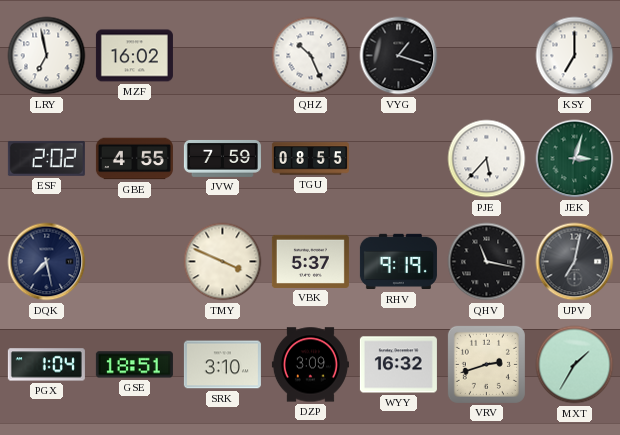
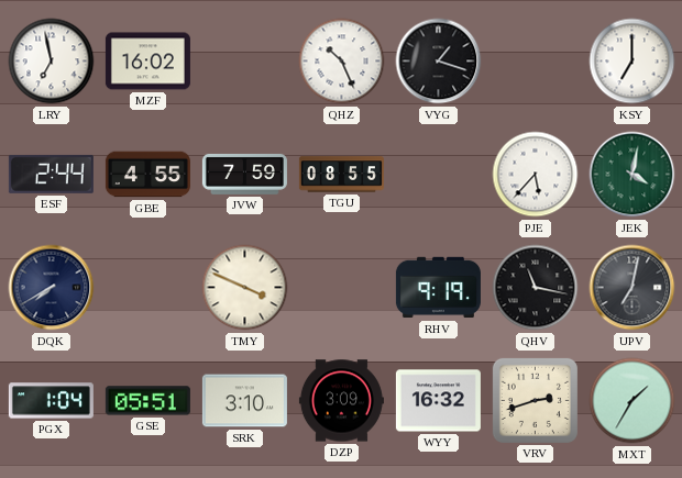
ESF: 2:02 -> 2:44 (51, 174)
JEK: 3:03 -> 4:02 (632, 175)
DQK: 7:28 -> 7:40 (52, 288)
VBK: 5:37 -> none (310, 261)
GSE: 18:51 -> 05:51 (147, 401)
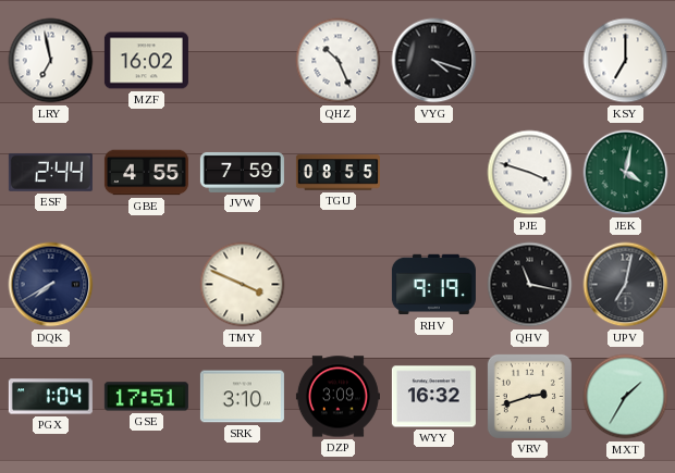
VYG: 1:18 -> 4:18 (434, 61)
PJE: 5:37 -> 3:48 (530, 173)
GSE: 05:51 -> 17:51 (146, 397)
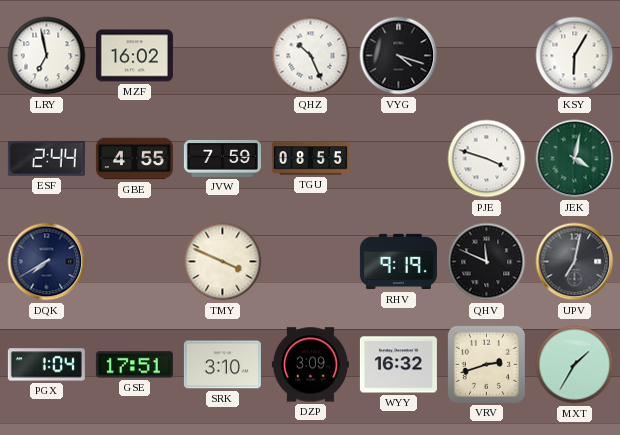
KSY: 7:00 -> 6:05 (575, 56)
QHV: 11:17 -> 11:49 (487, 262)
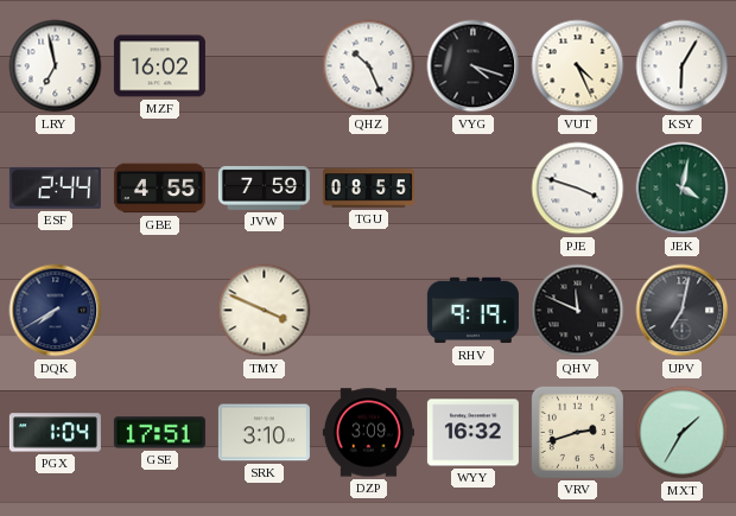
VUT: none -> 4:26 (578, 66)
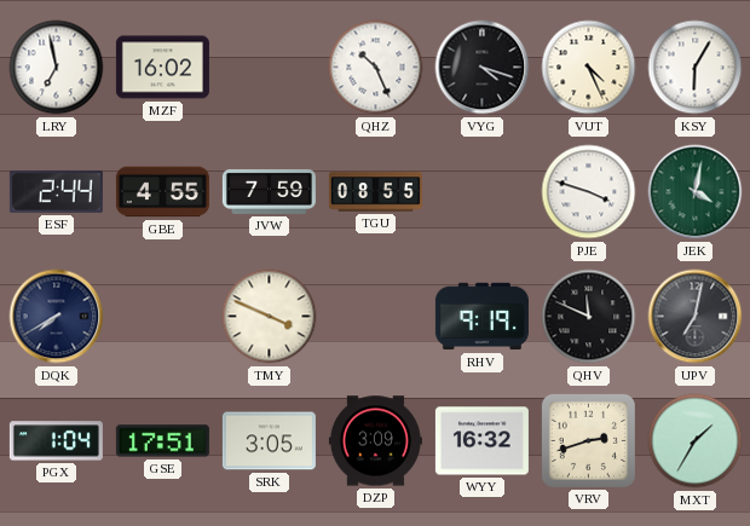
SRK: 3:10 -> 3:05 (269, 441)
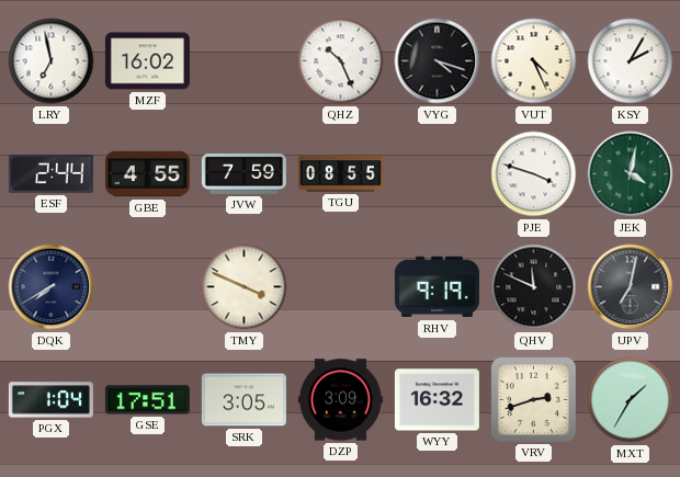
KSY: 6:05 -> 2:05 (631, 61)
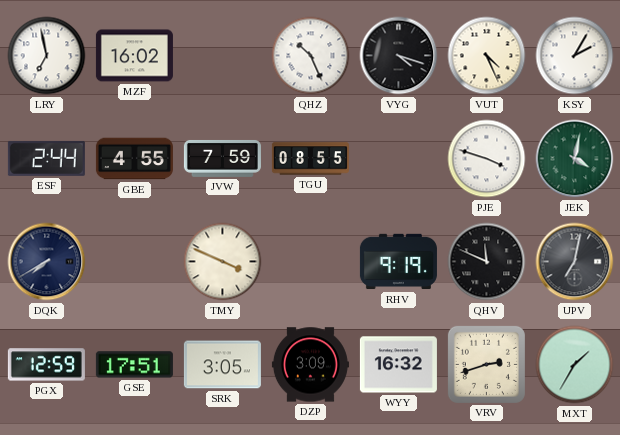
PGX: 1:04 -> 12:59 (46, 365)
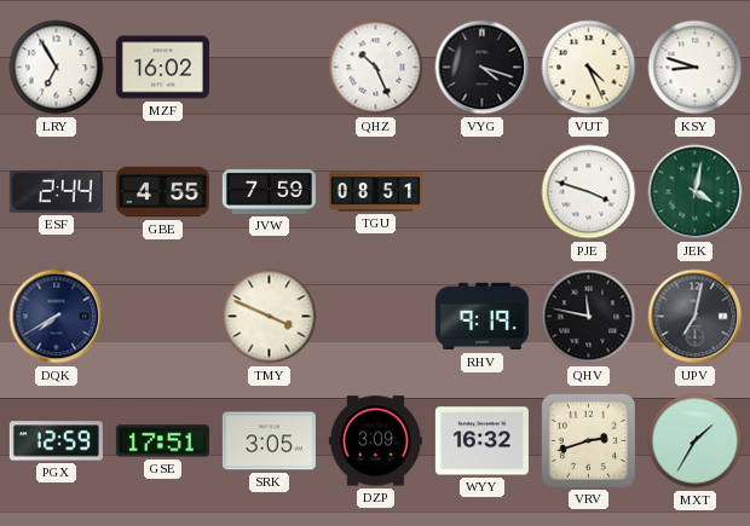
LRY: 6:58 -> 6:55 (57, 68)
KSY: 2:05 -> 8:48 (696, 68)
TGU: 08:55 -> 08:51 (375, 192)
QHV: 11:49 -> 11:47 (589, 317)
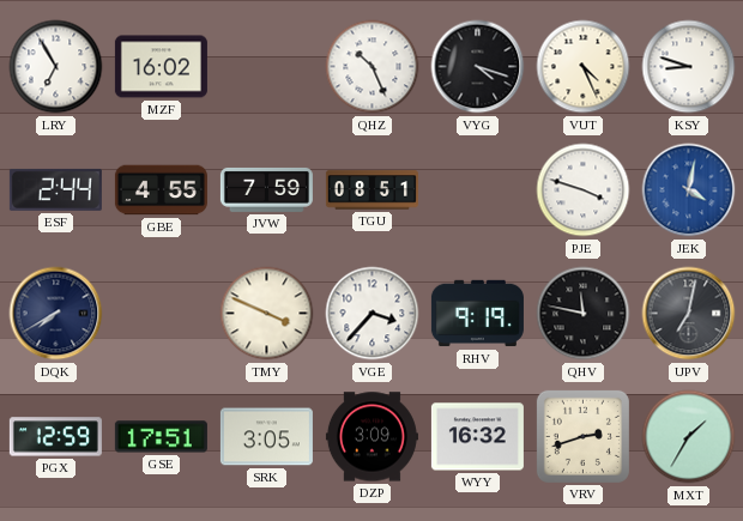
JEK dial: green -> blue (689, 190)
VGE: none -> 3:37 (373, 314)
